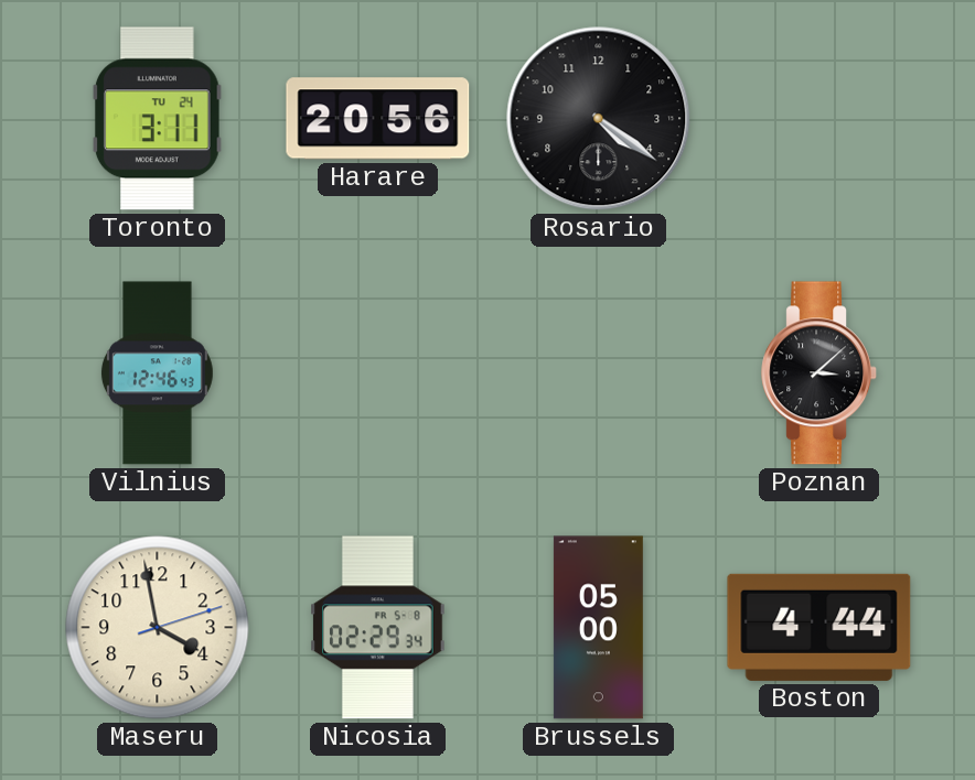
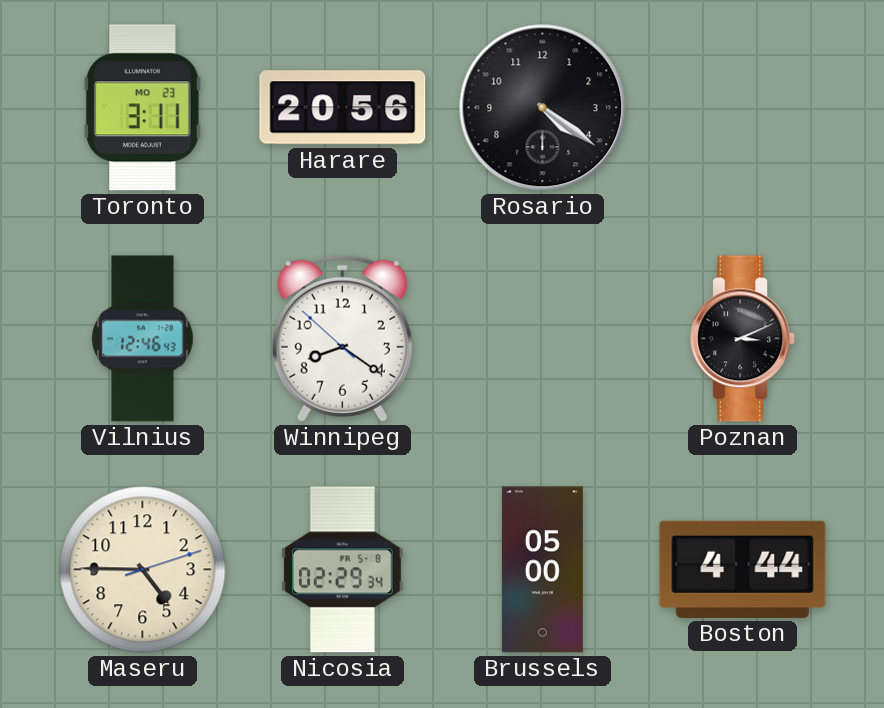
Toronto date: TU 24 -> MO 23 (143, 108)
Winnipeg: none -> 8:20 (342, 338)
Poznan: 3:08 -> 3:11 (742, 339)
Maseru: 3:58 -> 4:45 (143, 570)
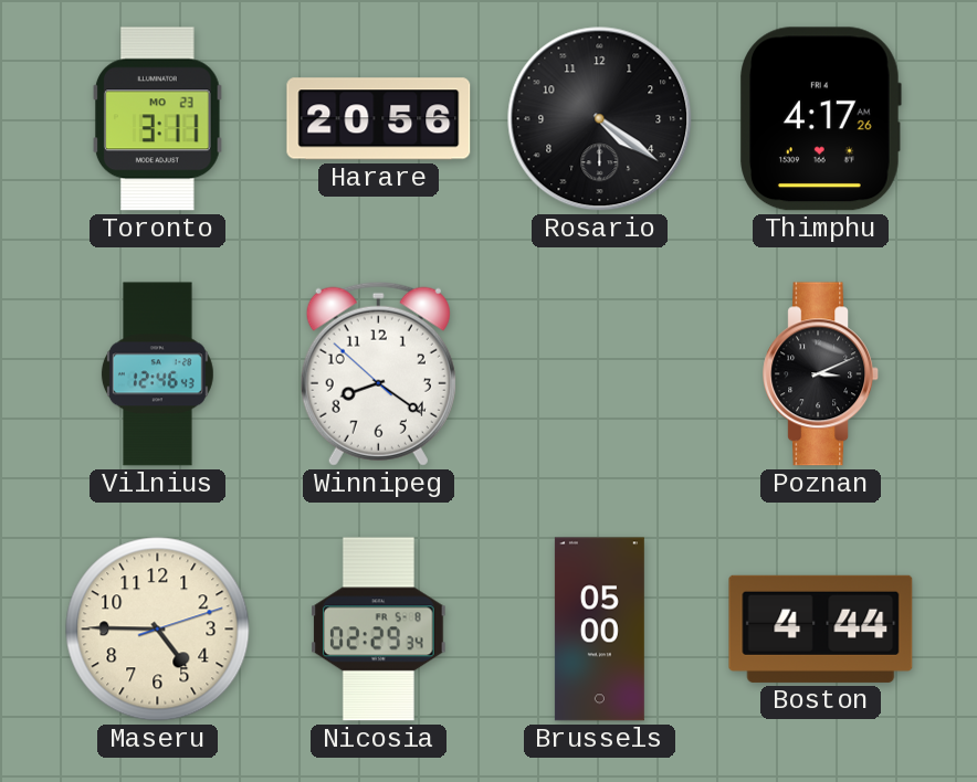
Thimphu: none -> 4:17 (820, 119)
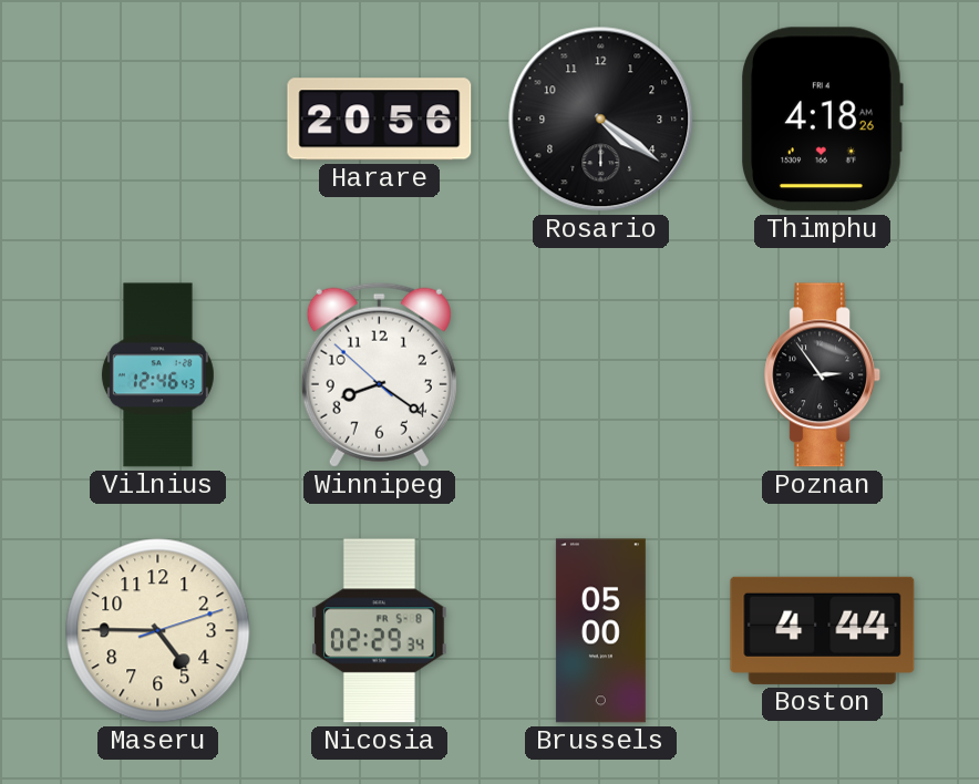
Toronto: 3:11 -> none (158, 119)
Thimphu: 4:17 -> 4:18 (822, 120)
Poznan: 3:11 -> 2:54 (822, 375)
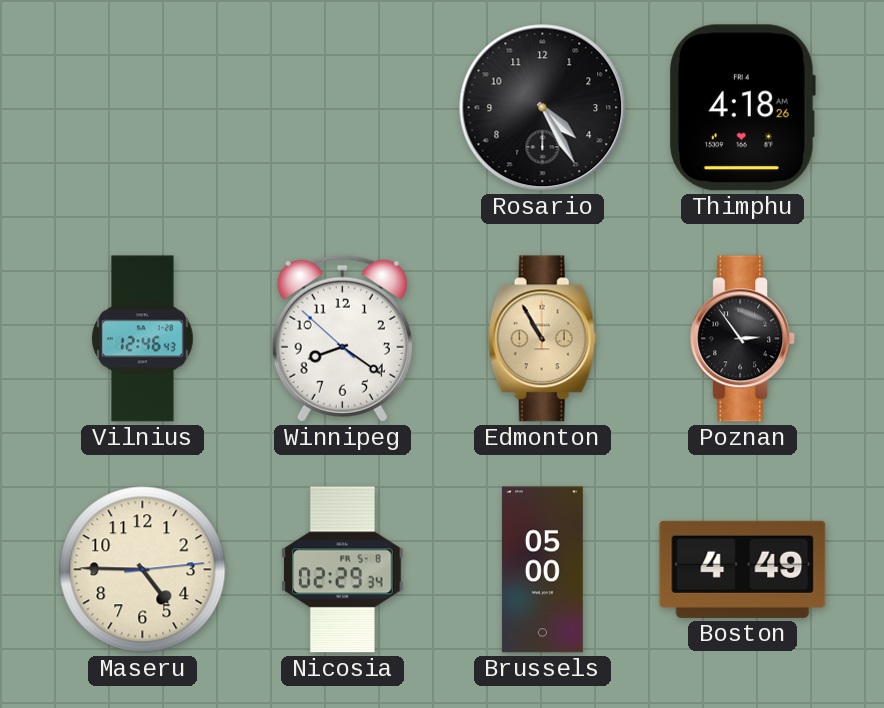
Harare: 20:56 -> none (380, 120)
Rosario: 4:21 -> 4:25 (543, 108)
Edmonton: none -> 10:55 (542, 339)
Maseru: 4:45:12 -> 4:45:14 (143, 570)
Boston: 4:44 -> 4:49 (743, 569)
